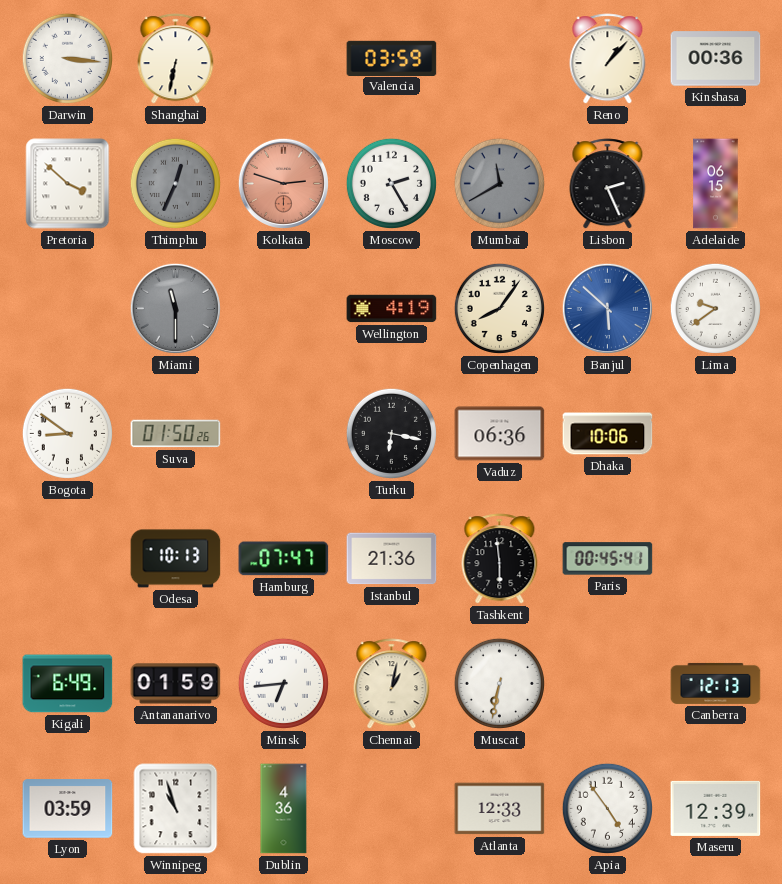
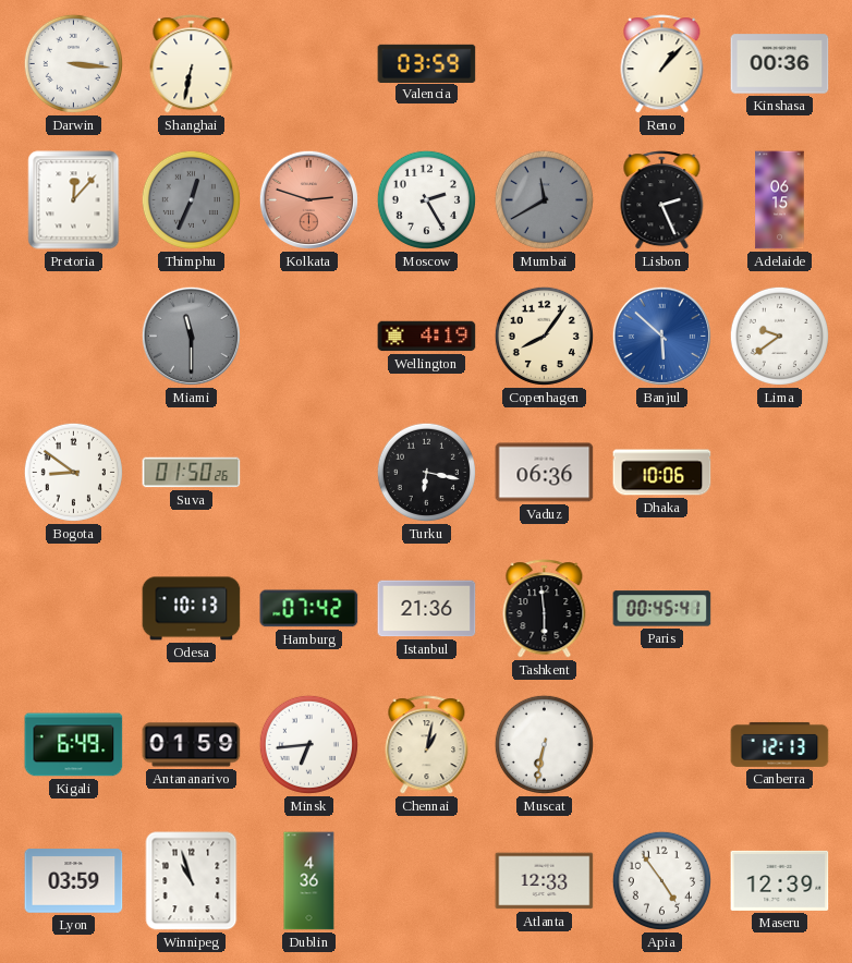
Pretoria: 3:52 -> 12:07 (74, 200)
Hamburg: 07:47 -> 07:42 (309, 609)
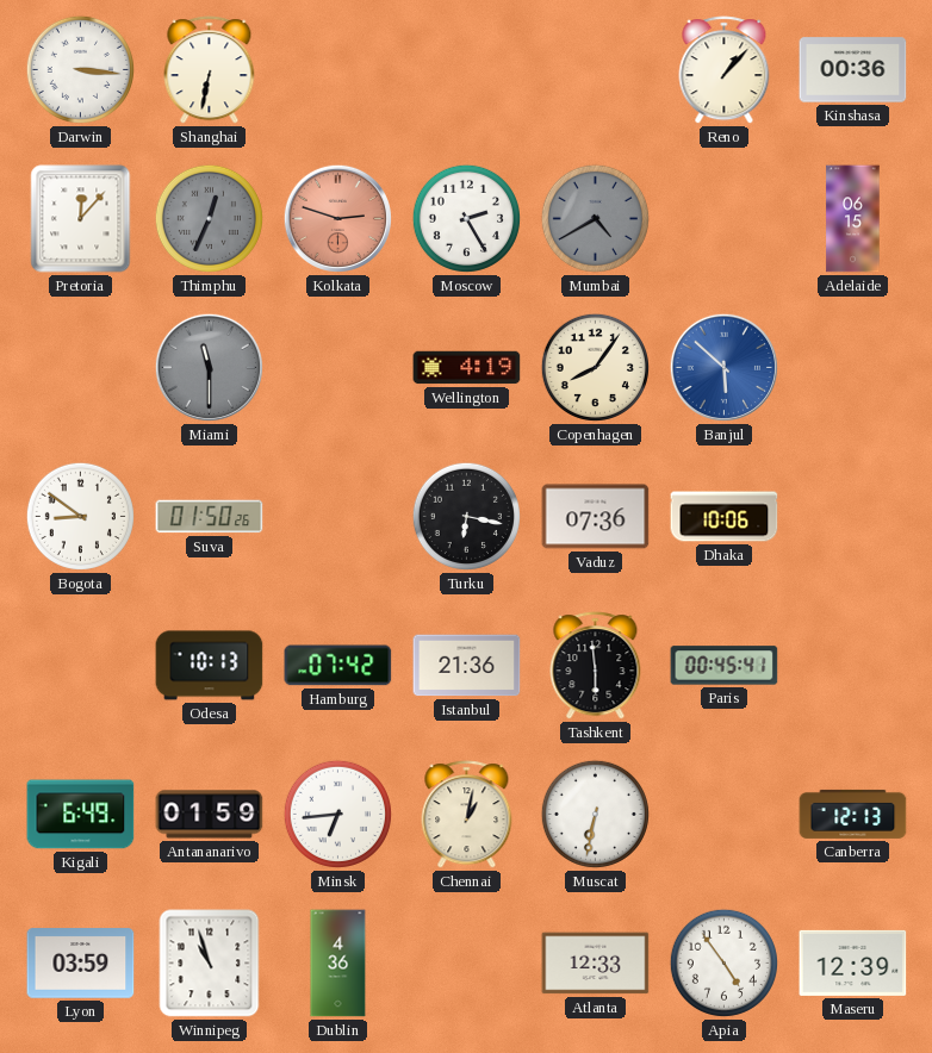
Valencia: 03:59 -> none (427, 63)
Mumbai: 11:40 -> 4:40 (595, 218)
Lisbon: 2:26 -> none (662, 200)
Lima: 9:39 -> none (779, 336)
Vaduz: 06:36 -> 07:36 (596, 517)
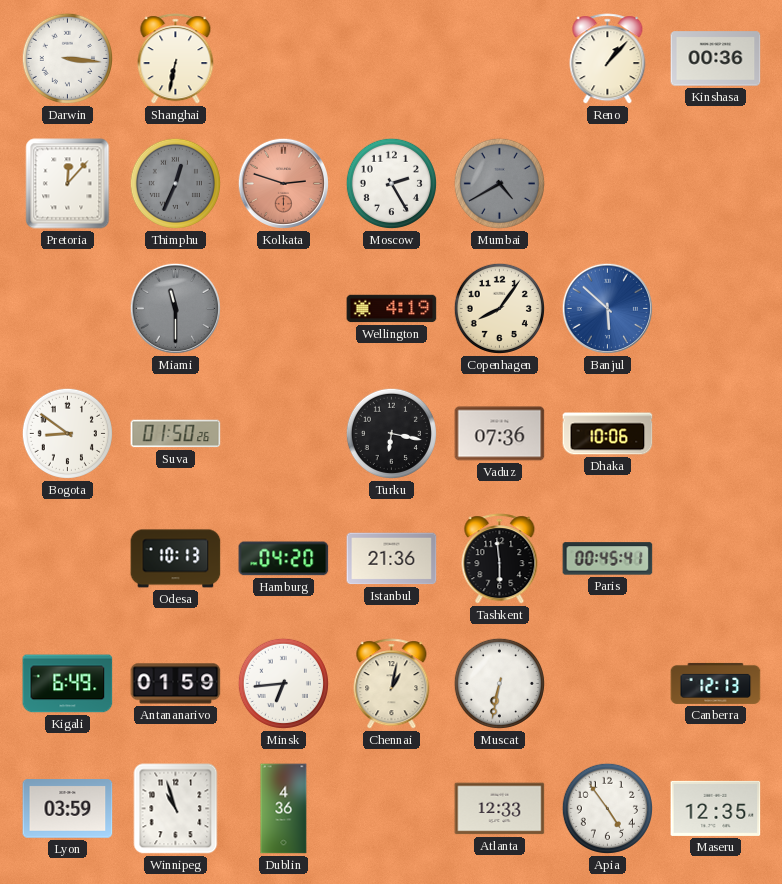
Adelaide: 06:15 -> none (853, 219)
Hamburg: 07:42 -> 04:20 (284, 559)
Maseru: 12:39 -> 12:35 (716, 808)
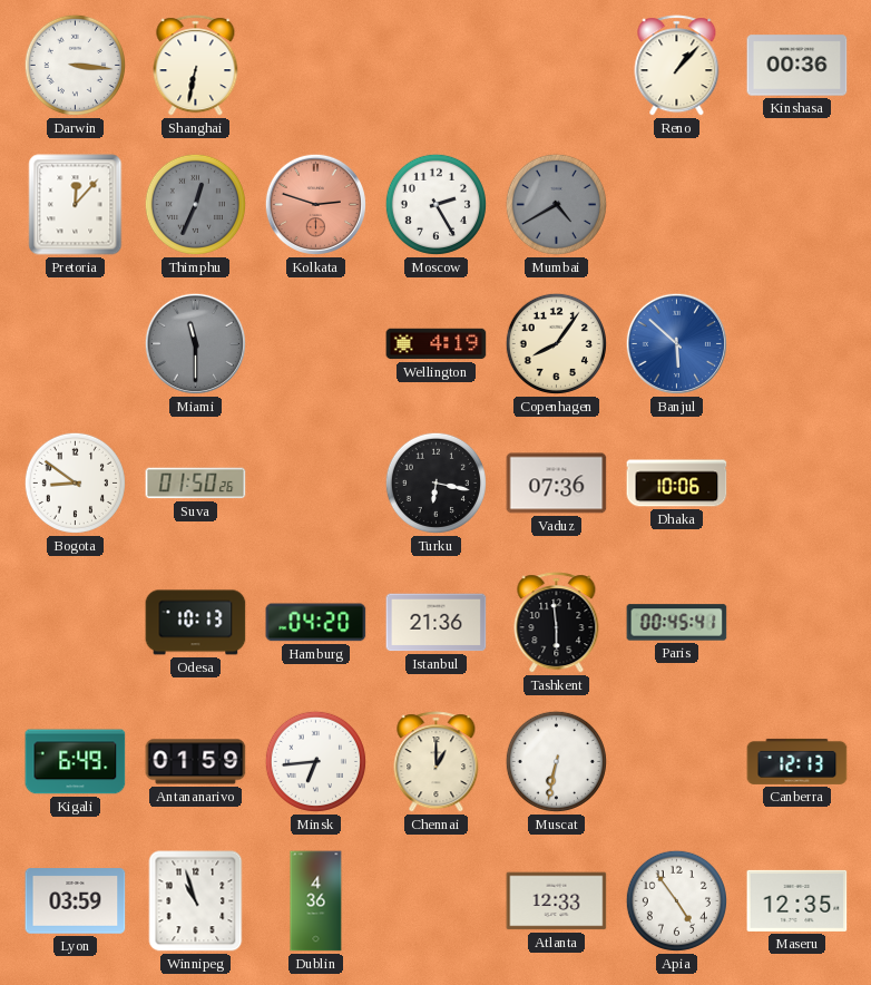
Chennai: 1:02 -> 1:00 (437, 762)
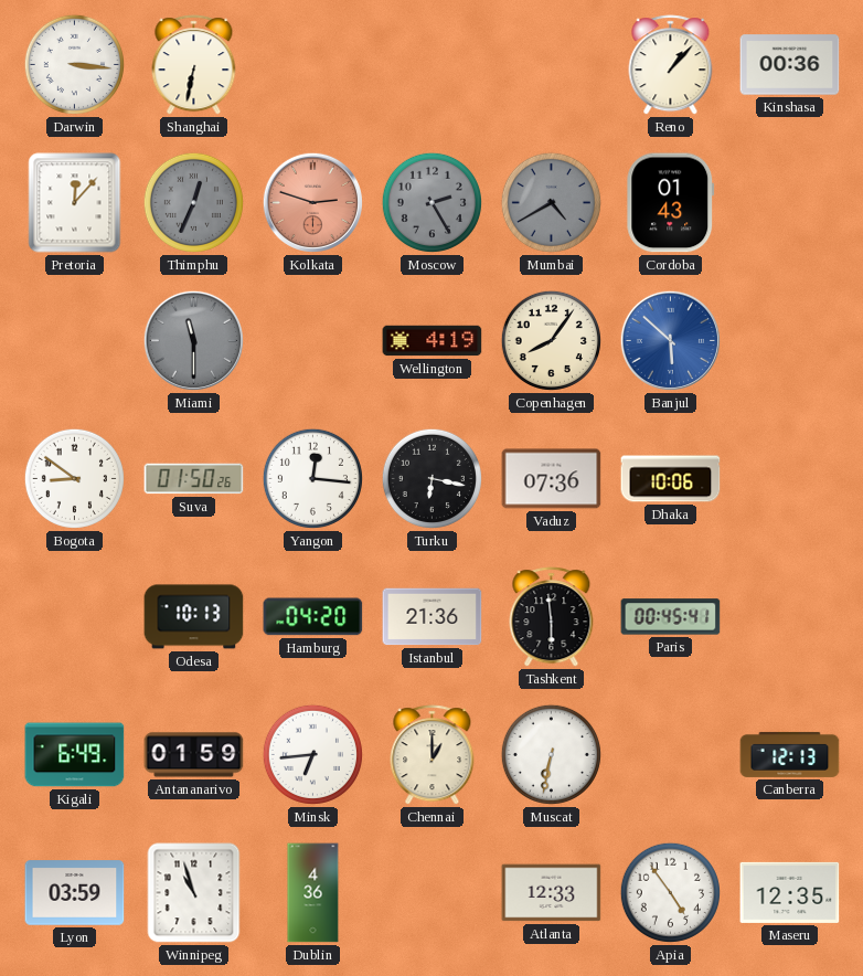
Moscow dial: white -> grey (431, 202)
Cordoba: none -> 01:43 (671, 203)
Yangon: none -> 12:16 (312, 478)
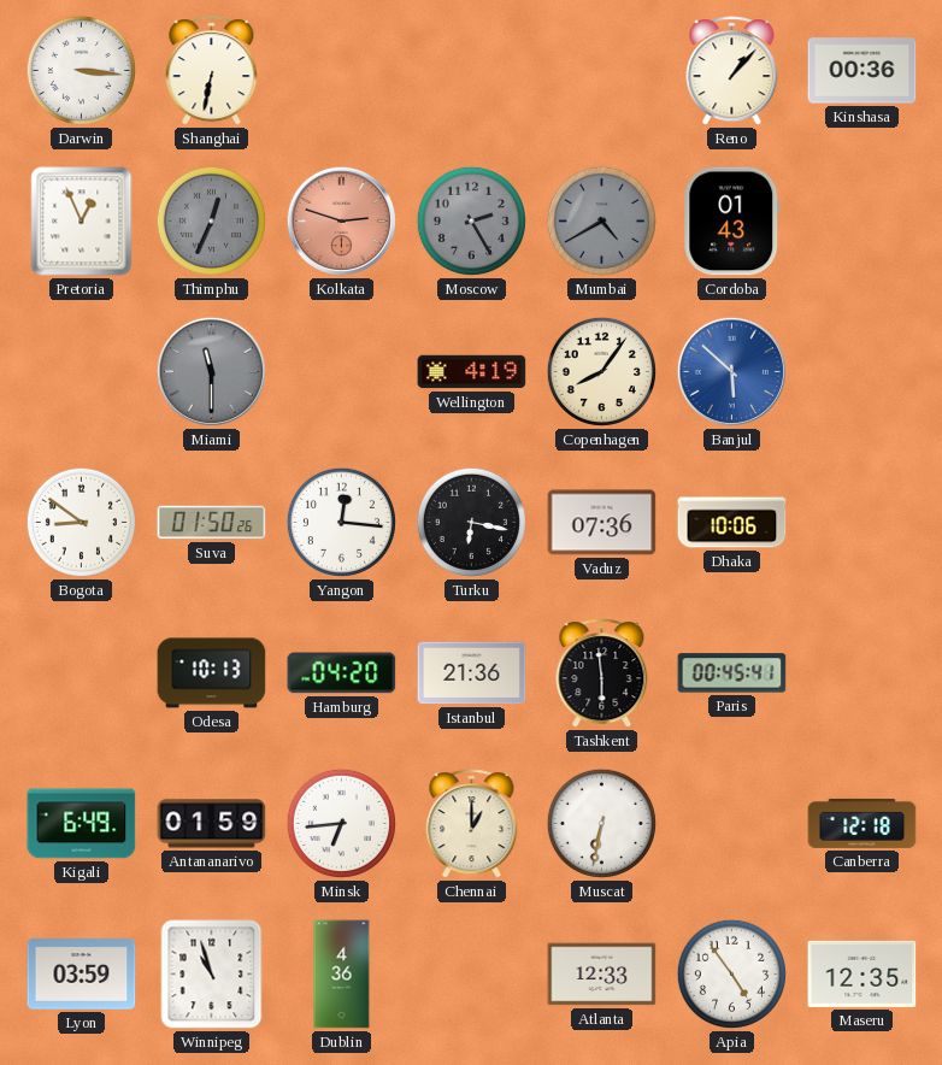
Pretoria: 12:07 -> 12:56 (82, 222)
Canberra: 12:13 -> 12:18 (862, 823)
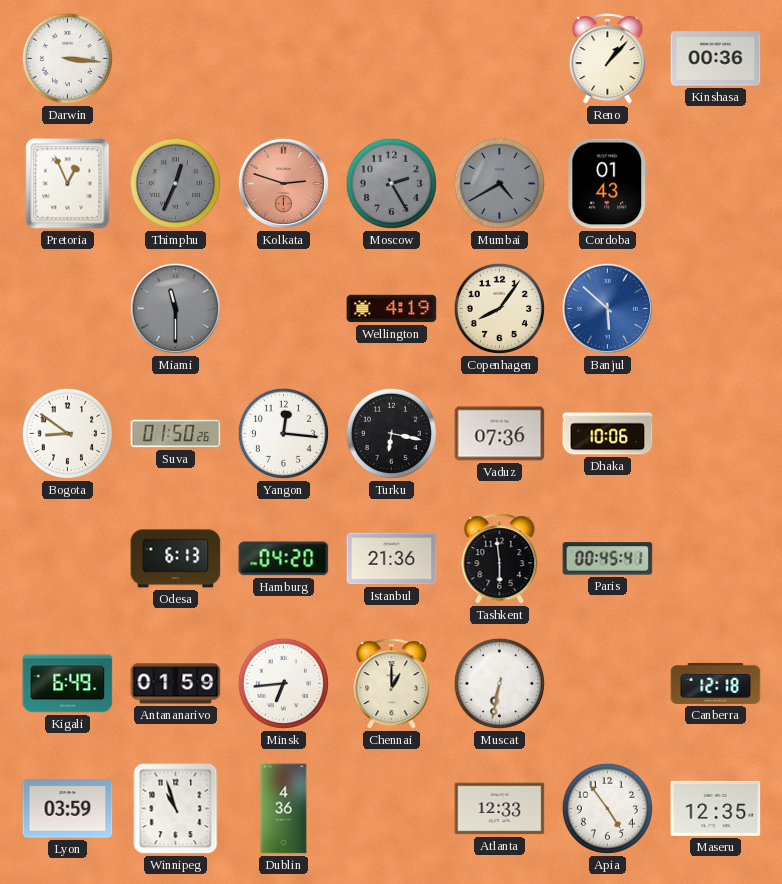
Shanghai: 6:32 -> none (212, 71)
Odesa: 10:13 -> 6:13 (176, 559)
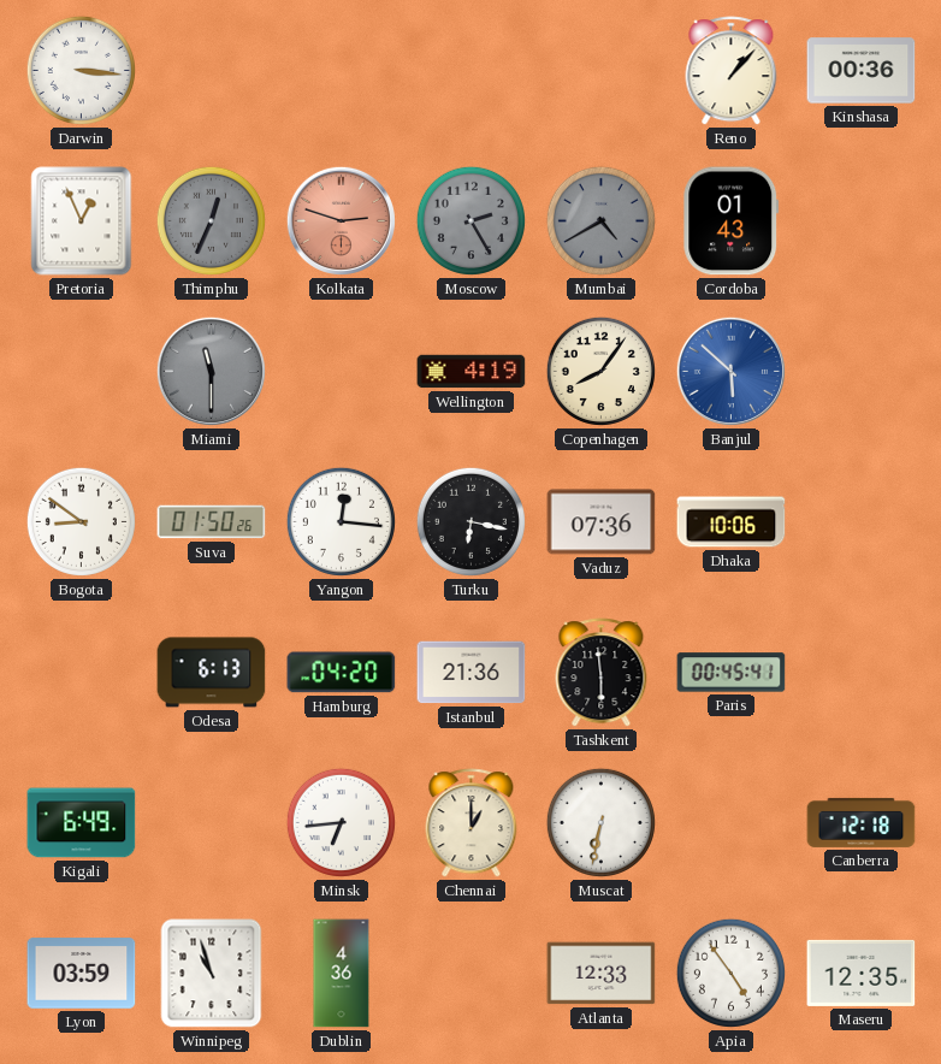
Antananarivo: 01:59 -> none (176, 684)
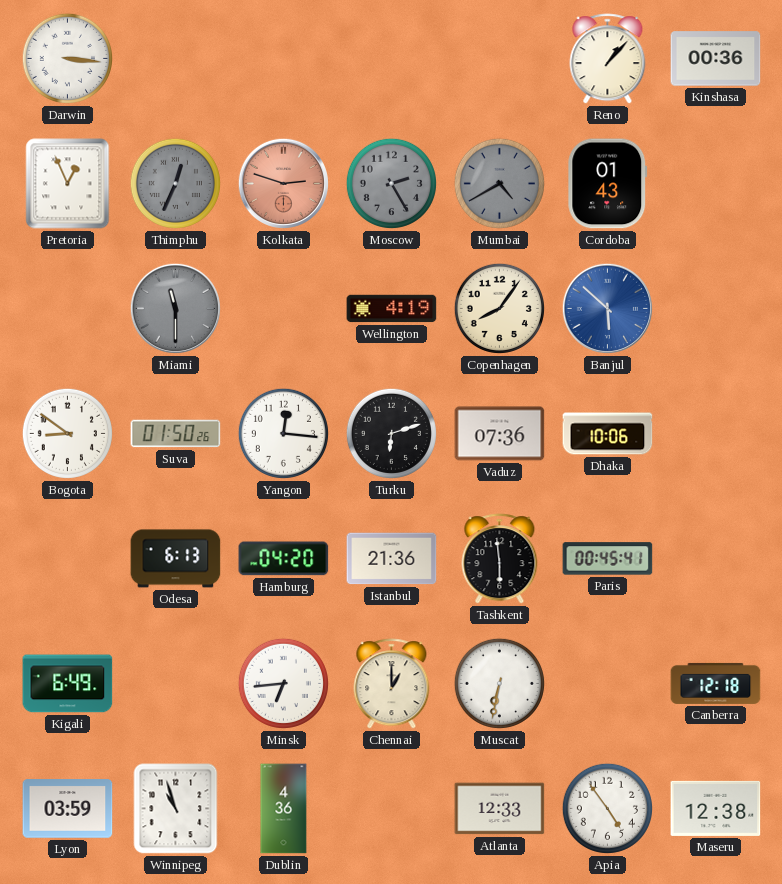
Turku: 6:17 -> 6:12 (391, 433)
Maseru: 12:35 -> 12:38 (716, 808)
